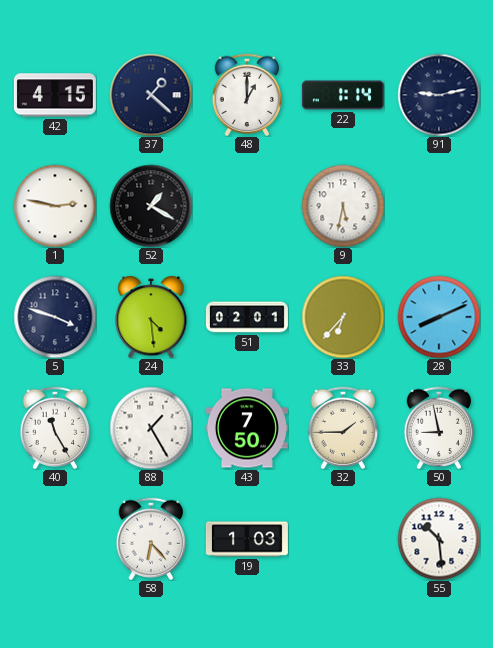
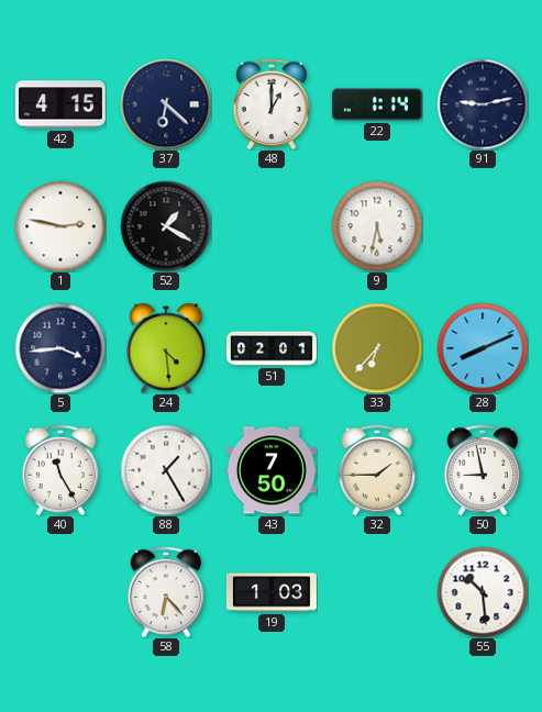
37: 1:22 -> 6:22 (166, 104)
5: 3:48 -> 3:44 (60, 348)
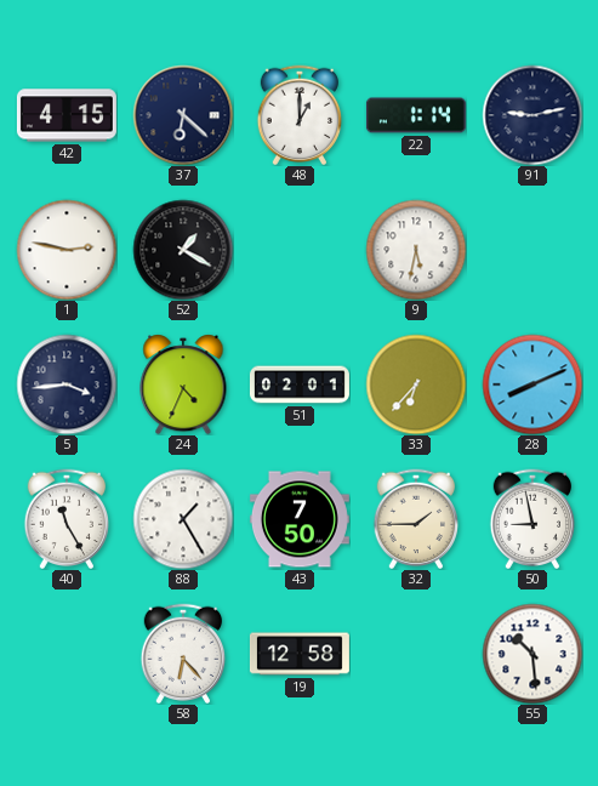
24: 4:29 -> 4:34 (183, 385)
19: 1:03 -> 12:58 (300, 654)
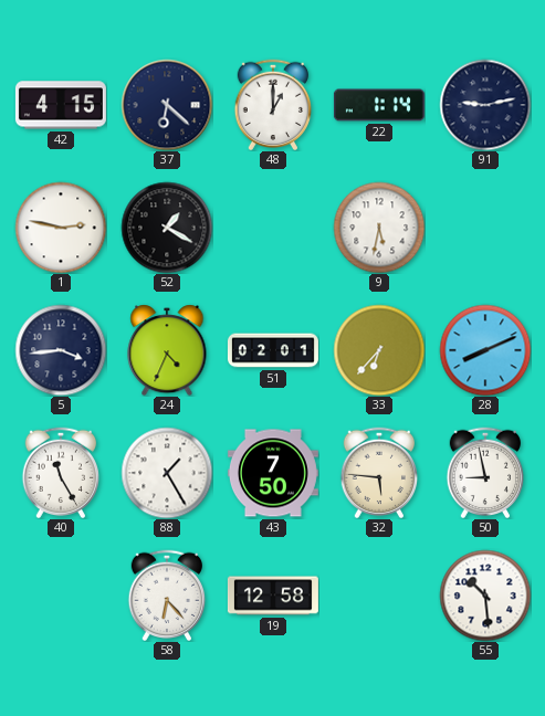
32: 1:45 -> 5:46 (379, 472)
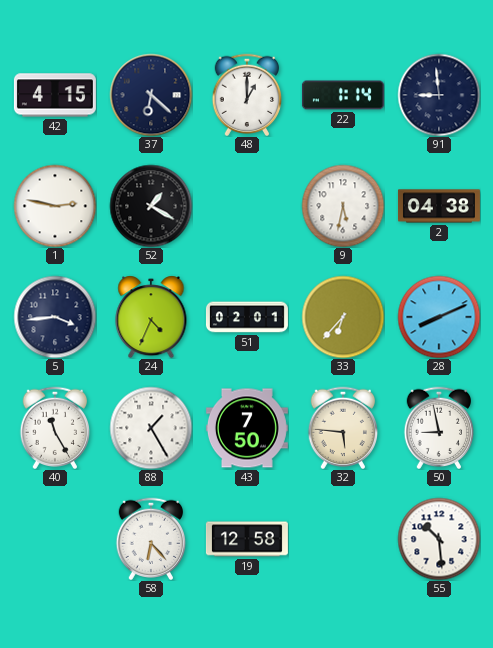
91: 9:13 -> 8:59 (439, 95)
2: none -> 04:38 (439, 206)
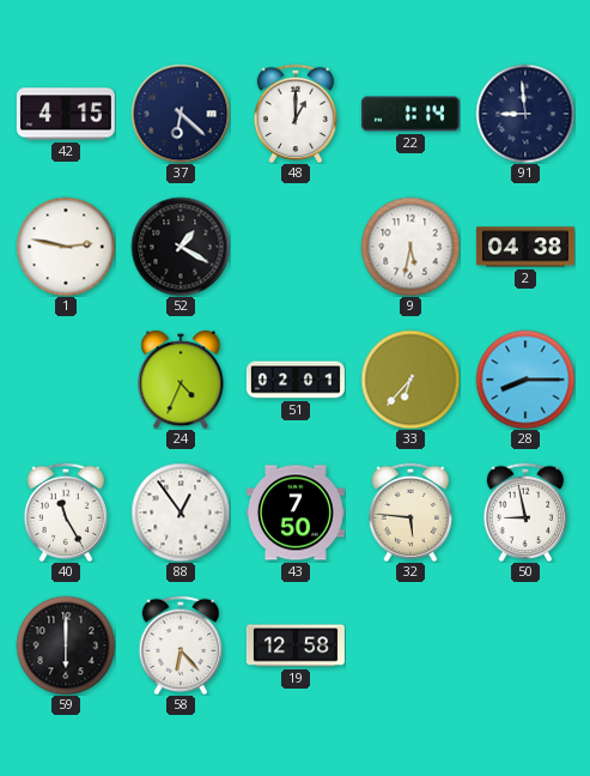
5: 3:44 -> none (55, 317)
28: 8:11 -> 8:15 (525, 380)
88: 1:25 -> 12:54 (181, 513)
59: none -> 6:00 (66, 645)
55: 10:29 -> none (439, 539)
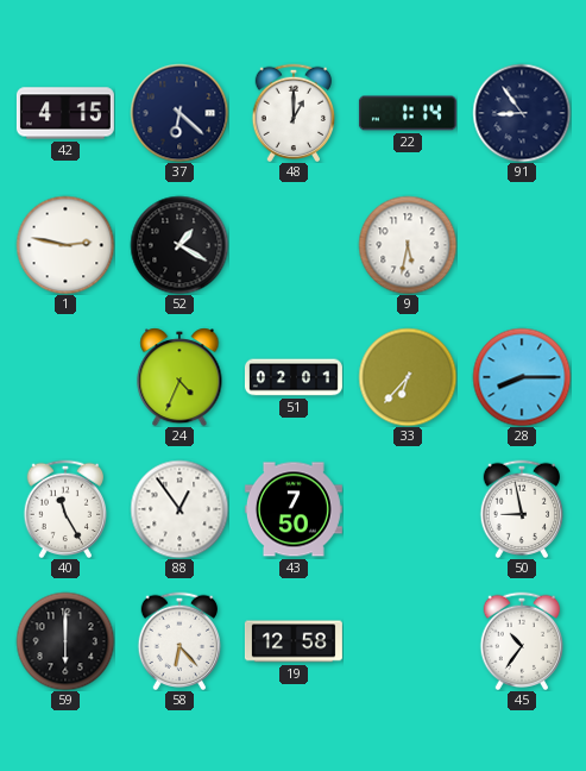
91: 8:59 -> 8:54 (522, 113)
2: 04:38 -> none (525, 247)
32: 5:46 -> none (410, 511)
45: none -> 10:36 (522, 640)
